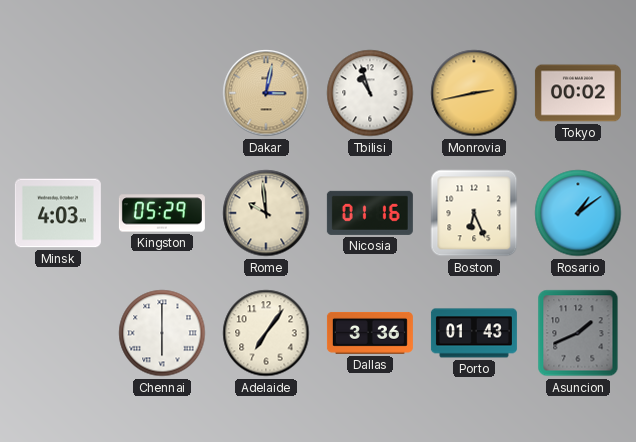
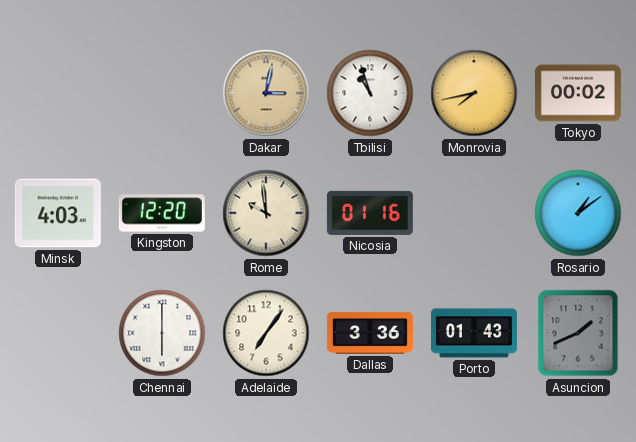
Monrovia: 2:43 -> 7:43 (474, 93)
Kingston: 05:29 -> 12:20 (162, 213)
Boston: 6:26 -> none (474, 213)
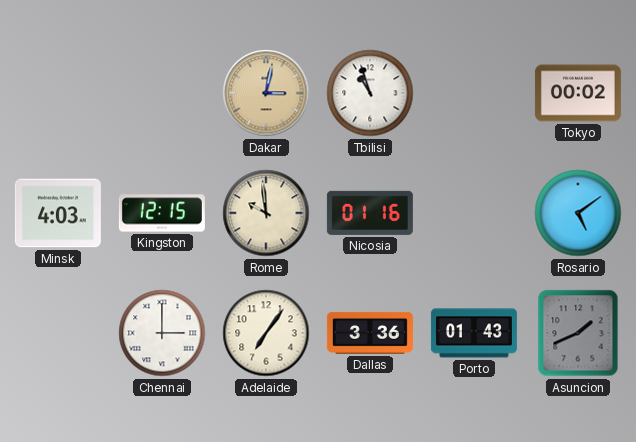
Monrovia: 7:43 -> none (474, 93)
Kingston: 12:20 -> 12:15 (162, 213)
Rosario: 1:09 -> 5:09 (578, 213)
Chennai: 6:00 -> 3:00 (162, 333)
